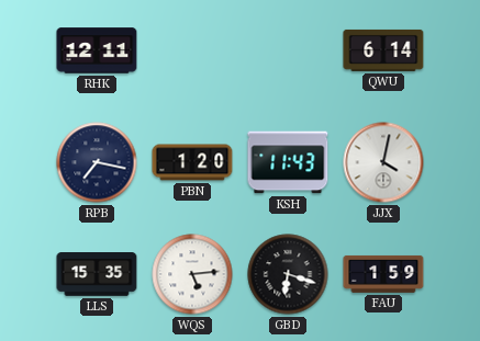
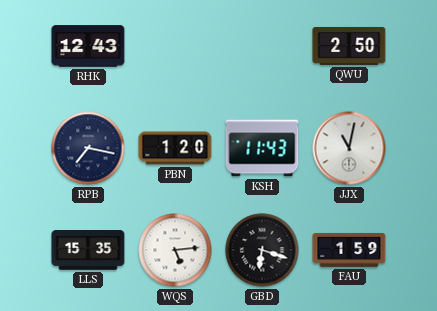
RHK: 12:11 -> 12:43 (88, 46)
QWU: 6:14 -> 2:50 (349, 46)
JJX: 4:02 -> 11:02 (349, 148)
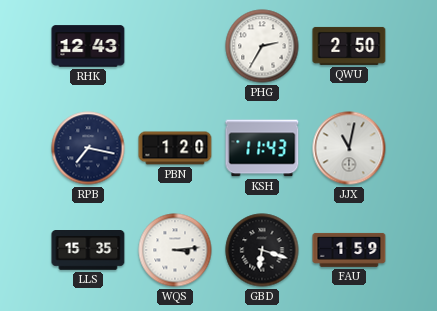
PHG: none -> 2:35 (262, 46)
WQS: 5:14 -> 3:14 (175, 250)
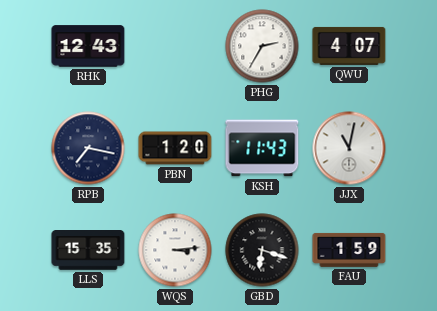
QWU: 2:50 -> 4:07 (349, 46)
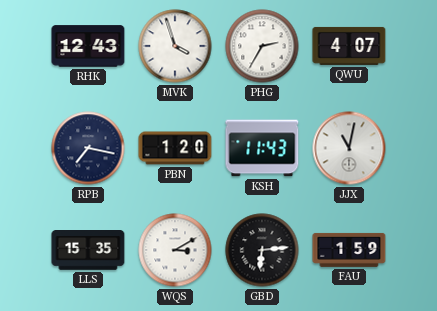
MVK: none -> 3:57 (175, 46)
WQS: 3:14 -> 3:10 (175, 250)
GBD: 6:18 -> 6:14 (262, 250)
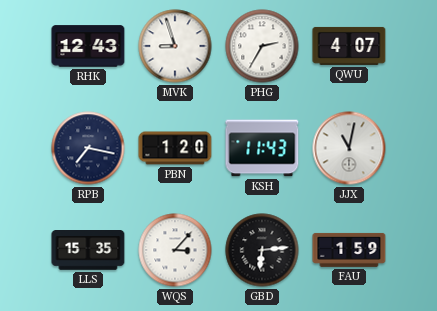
MVK: 3:57 -> 8:57 (175, 46)
WQS: 3:10 -> 3:07 (175, 250)
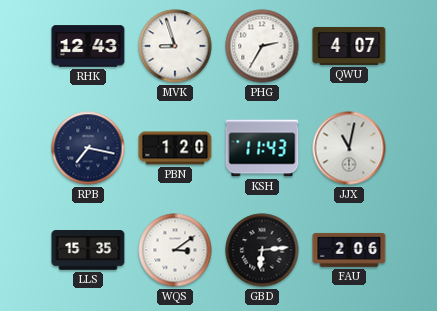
WQS: 3:07 -> 3:09 (175, 250)
FAU: 1:59 -> 2:06 (349, 250)
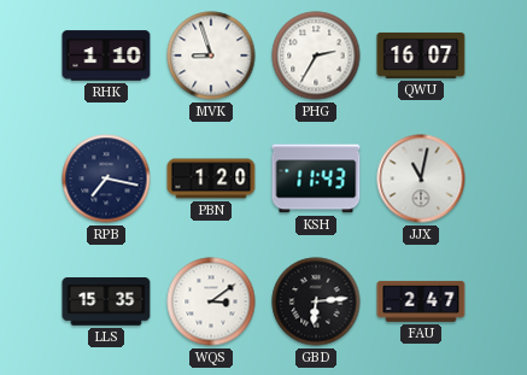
RHK: 12:43 -> 1:10 (106, 55)
QWU: 4:07 -> 16:07 (421, 55)
FAU: 2:06 -> 2:47 (421, 301)
